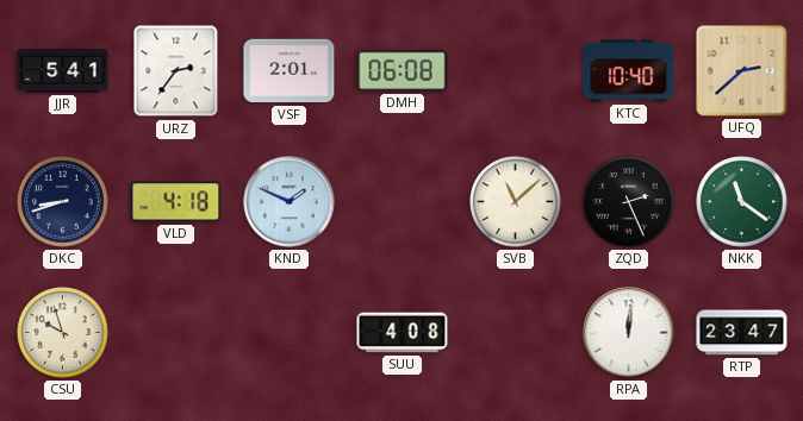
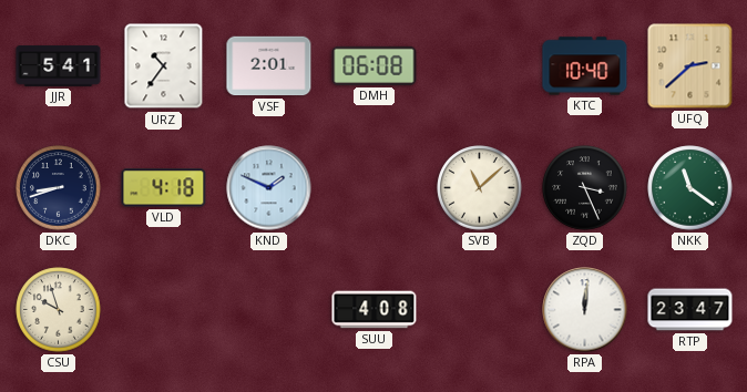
URZ: 2:36 -> 10:36 (164, 66)
ZQD: 2:26 -> 3:26 (585, 188)
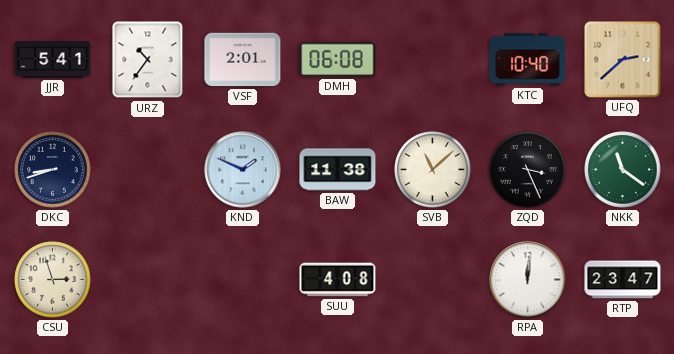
VLD: 4:18 -> none (164, 188)
BAW: none -> 11:38 (338, 170)
CSU: 9:57 -> 2:57 (53, 280)
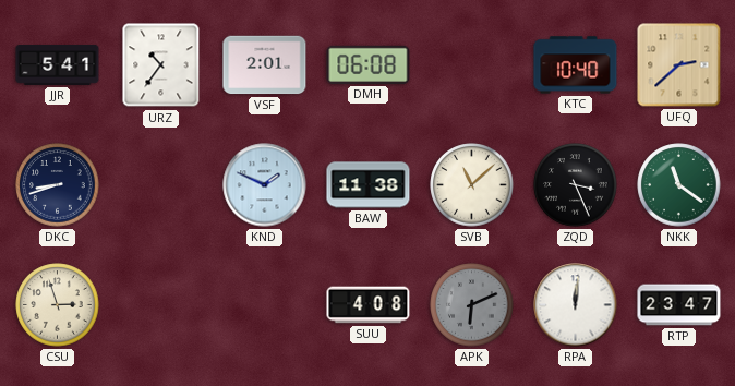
APK: none -> 6:11 (472, 305)
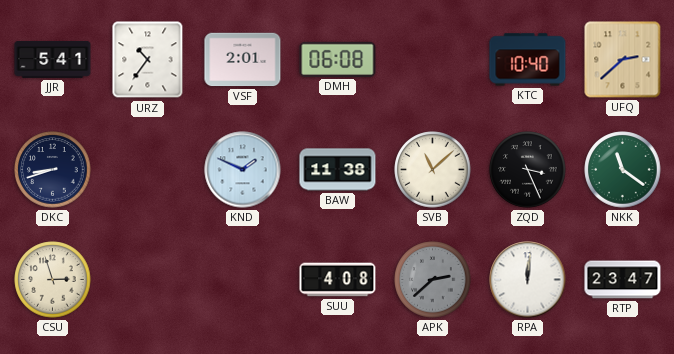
APK: 6:11 -> 2:38 (433, 280)
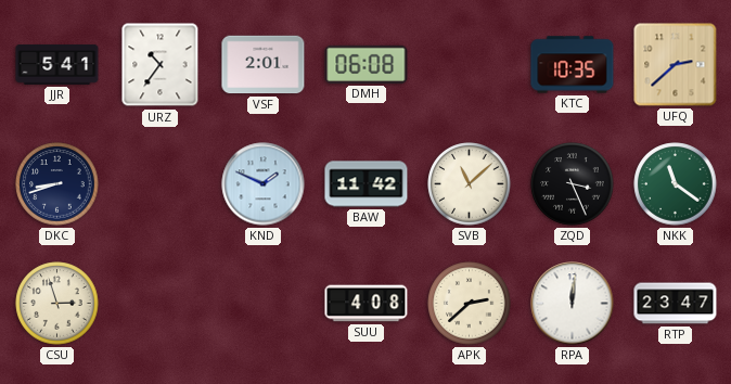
KTC: 10:40 -> 10:35 (573, 65)
BAW: 11:38 -> 11:42 (367, 184)
APK dial: grey -> cream (470, 304)
